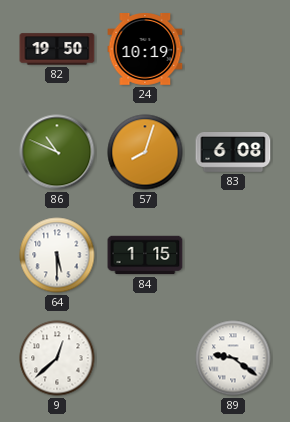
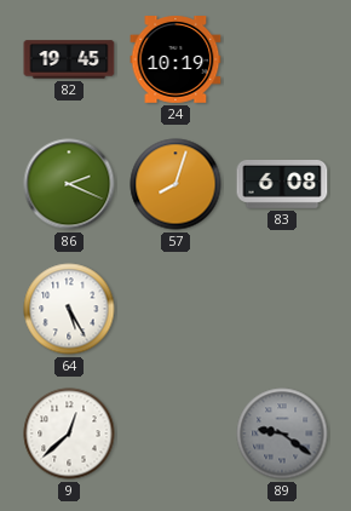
82: 19:50 -> 19:45 (69, 59)
86: 10:49 -> 2:19 (69, 184)
64: 5:30 -> 5:25 (69, 309)
84: 1:15 -> none (145, 255)
89 dial: white -> grey (282, 434)
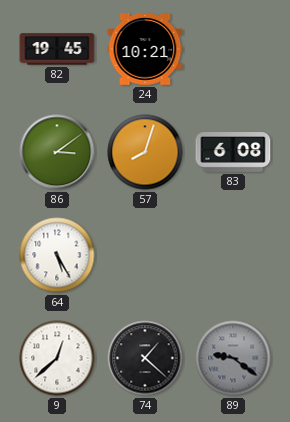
24: 10:19 -> 10:21 (145, 50)
86: 2:19 -> 3:09 (57, 152)
74: none -> 1:22 (145, 358)
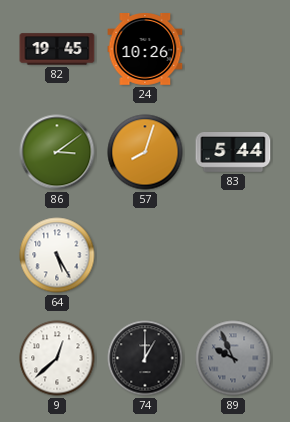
24: 10:21 -> 10:26 (145, 50)
83: 6:08 -> 5:44 (233, 153)
74: 1:22 -> 1:00 (145, 358)
89: 9:21 -> 9:56 (233, 358)
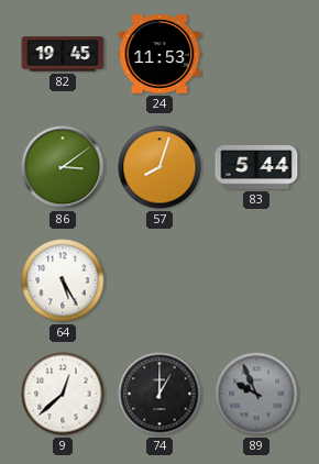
24: 10:26 -> 11:53 (159, 55)
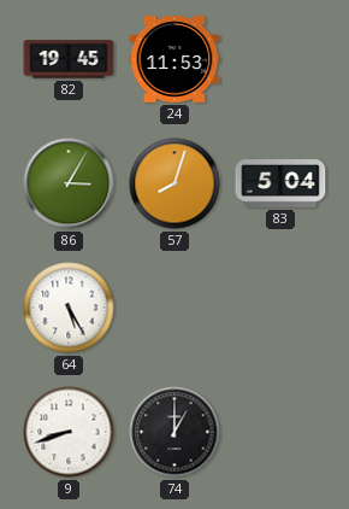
86: 3:09 -> 3:05 (69, 183)
83: 5:44 -> 5:04 (280, 185)
9: 12:38 -> 8:42 (69, 432)
89: 9:56 -> none (256, 394)
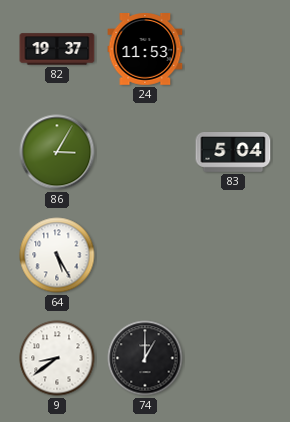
82: 19:45 -> 19:37 (57, 49)
57: 8:03 -> none (174, 183)
9: 8:42 -> 8:39 (57, 358)
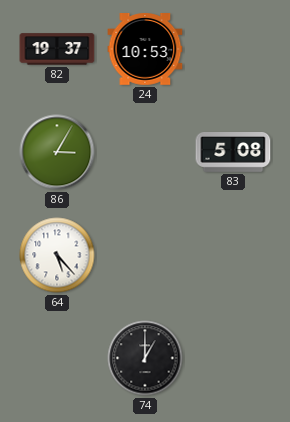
24: 11:53 -> 10:53 (145, 50)
83: 5:04 -> 5:08 (233, 153)
64: 5:25 -> 5:23 (57, 255)
9: 8:39 -> none (57, 358)
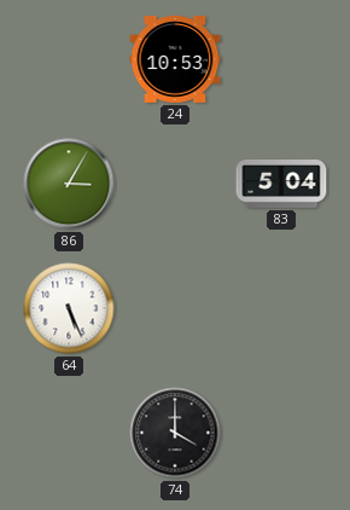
82: 19:37 -> none (57, 49)
83: 5:08 -> 5:04 (281, 185)
64: 5:23 -> 5:26 (69, 308)
74: 1:00 -> 4:00 (175, 433)
